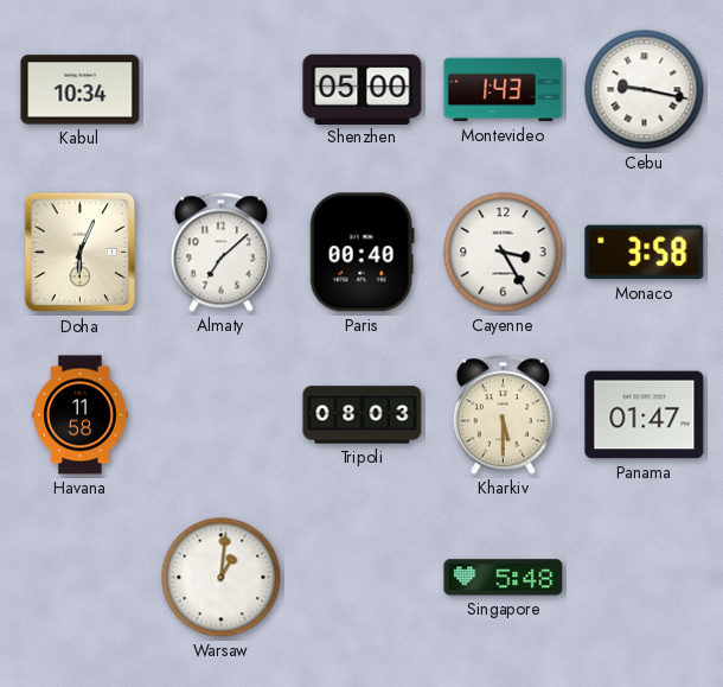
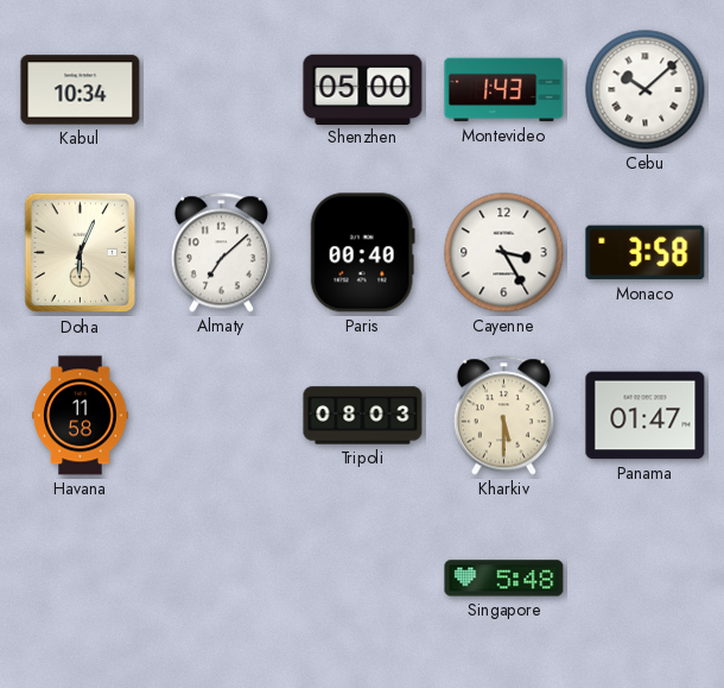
Cebu: 9:17 -> 10:08 (646, 90)
Warsaw: 1:01 -> none (222, 578)
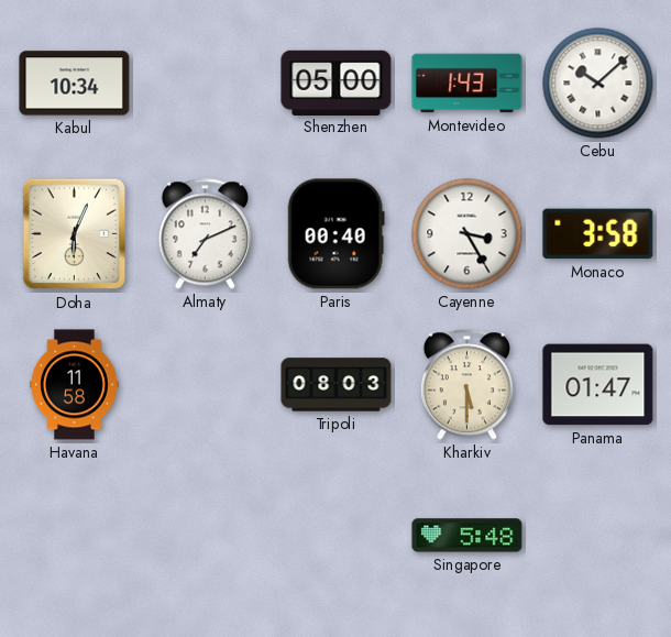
Almaty: 7:08 -> 7:11 (205, 234)
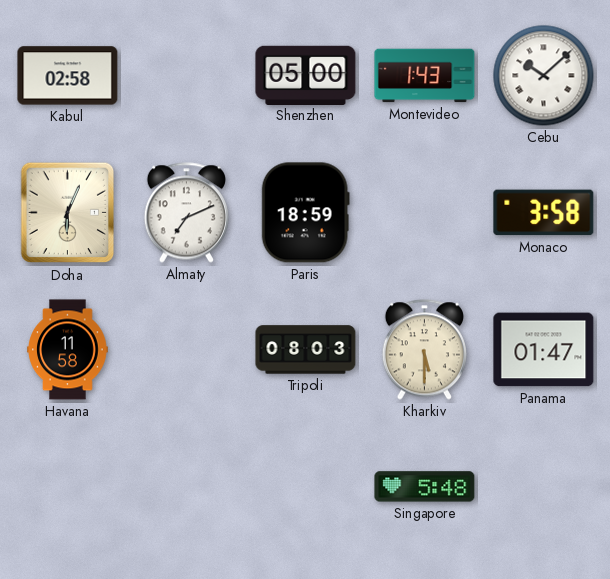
Kabul: 10:34 -> 02:58 (68, 76)
Paris: 00:40 -> 18:59 (305, 213)
Cayenne: 3:25 -> none (468, 234)
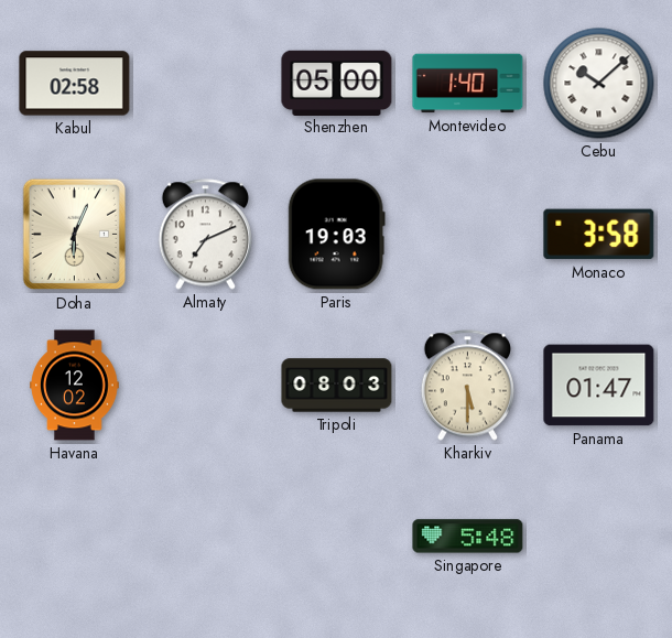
Montevideo: 1:43 -> 1:40 (468, 84)
Paris: 18:59 -> 19:03 (336, 235)
Havana: 11:58 -> 12:02 (75, 386)
